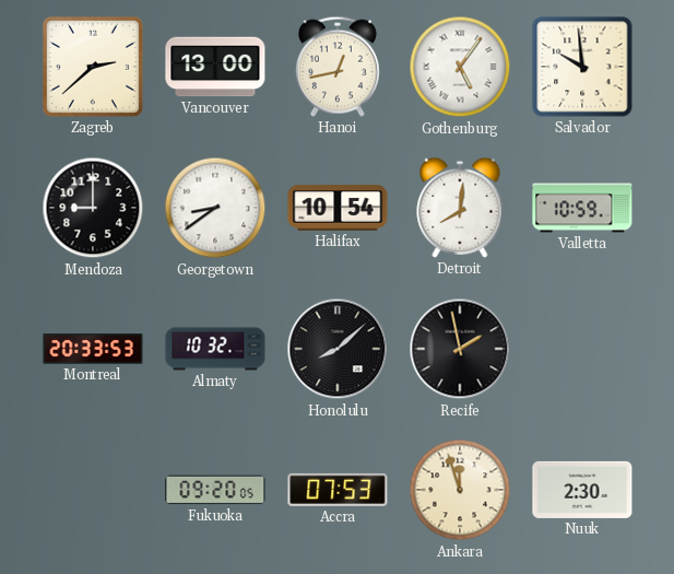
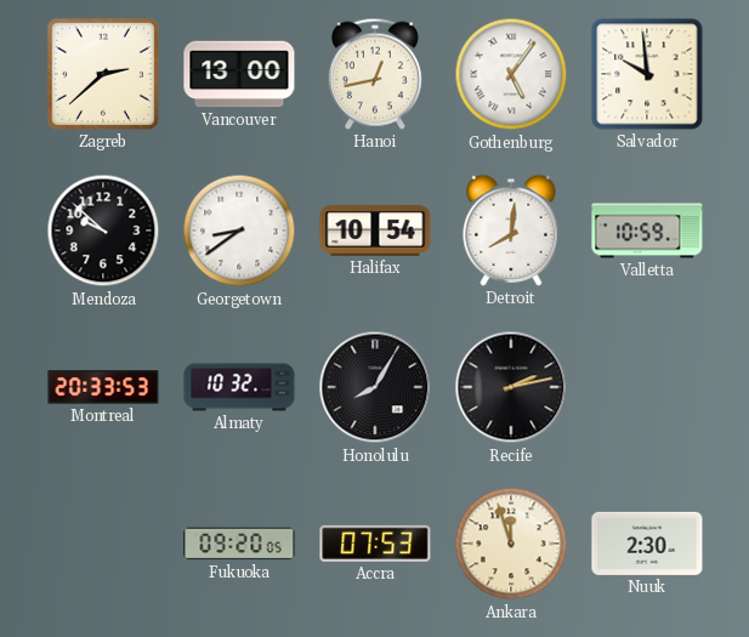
Mendoza: 9:00 -> 9:52 (103, 231)
Honolulu: 8:08 -> 8:05 (375, 387)
Recife: 1:58 -> 2:13 (511, 387)
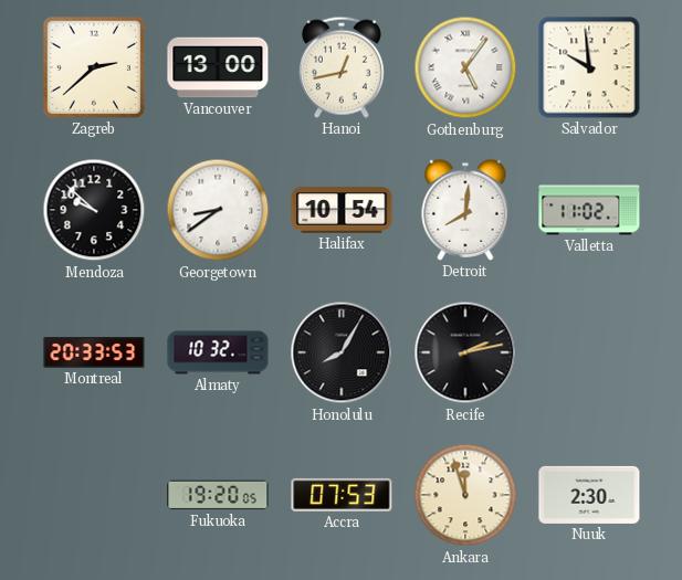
Valletta: 10:59 -> 11:02 (589, 210)
Fukuoka: 09:20 -> 19:20 (218, 495)
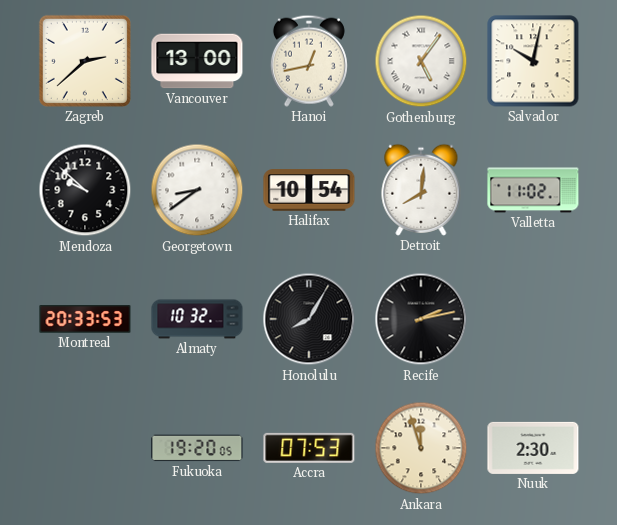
Salvador: 9:59 -> 10:02 (533, 61)
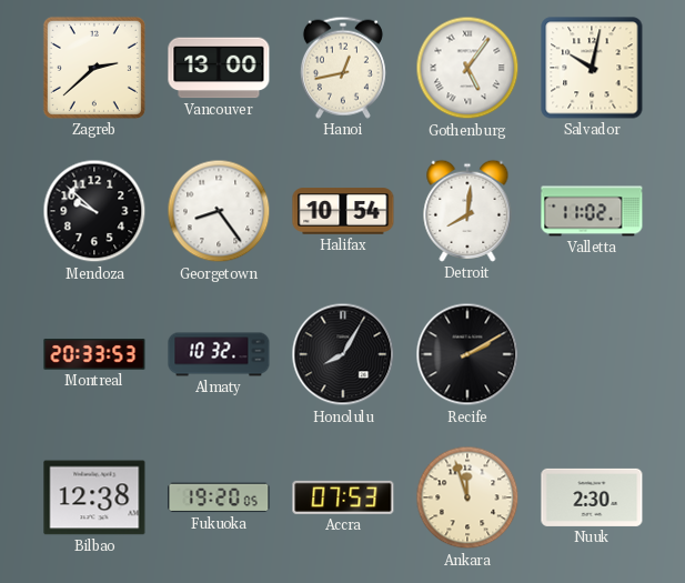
Georgetown: 8:39 -> 8:24 (219, 211)
Recife: 2:13 -> 2:10 (467, 354)
Bilbao: none -> 12:38 (94, 497)
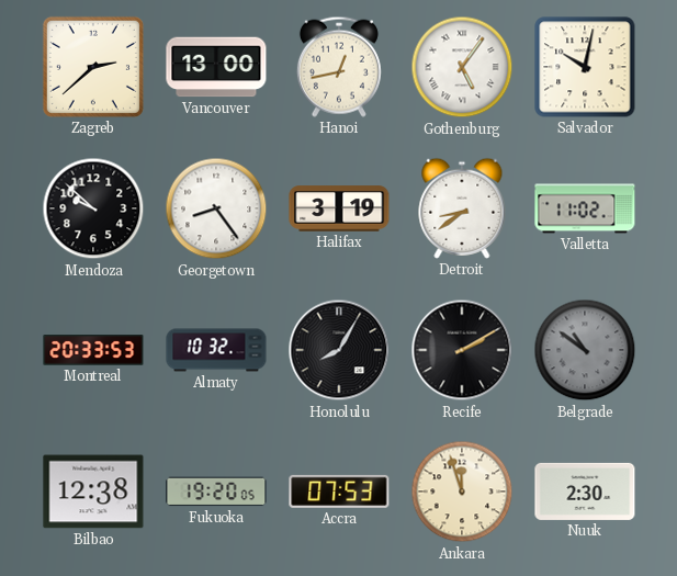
Halifax: 10:54 -> 3:19 (339, 208)
Detroit: 8:01 -> 8:39 (462, 208)
Belgrade: none -> 10:51 (585, 350)
